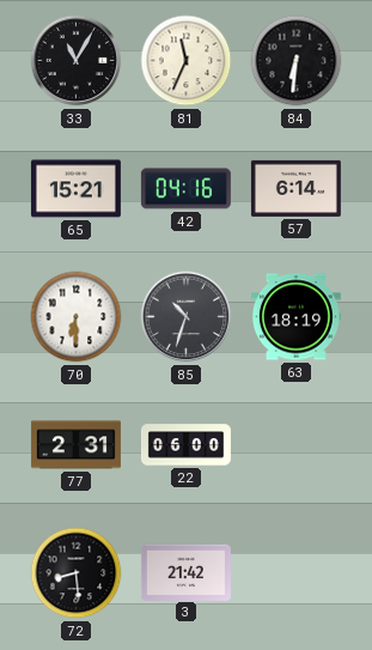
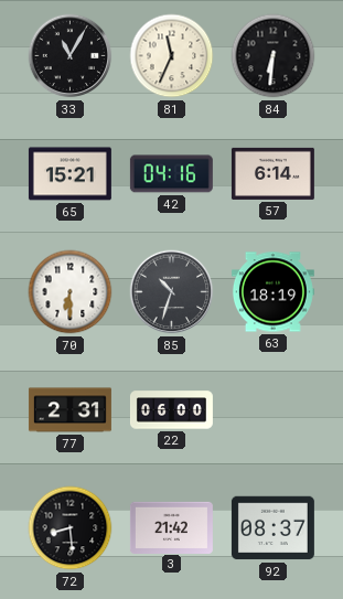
92: none -> 08:37 (272, 528)
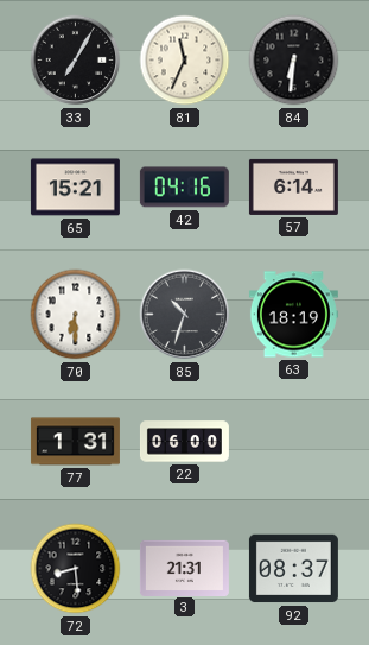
33: 11:05 -> 7:05 (76, 61)
77: 2:31 -> 1:31 (75, 442)
3: 21:42 -> 21:31 (184, 568)
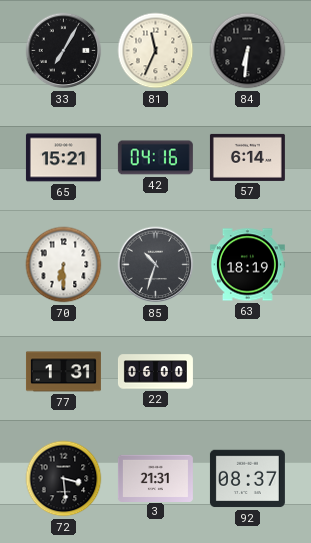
72: 8:29 -> 3:29 (64, 479)
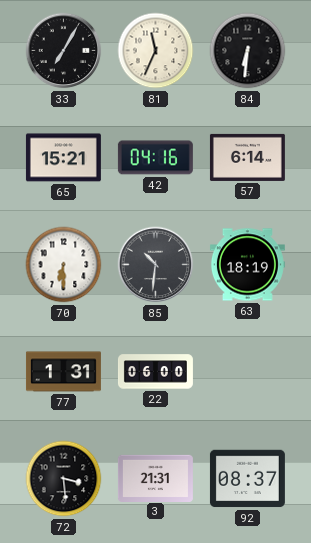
85: 10:33 -> 10:31 (156, 265)
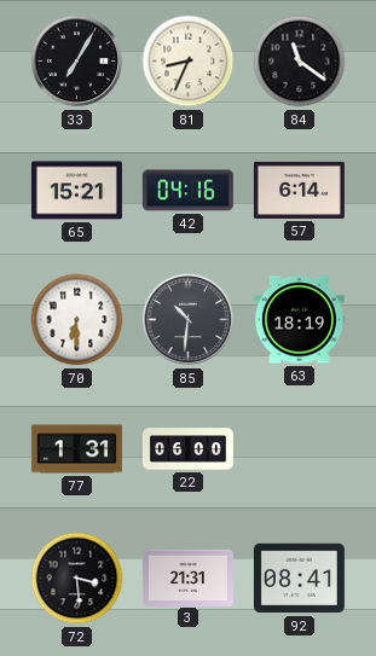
81: 11:34 -> 8:34 (189, 62)
84: 6:31 -> 11:21 (300, 62)
92: 08:37 -> 08:41 (299, 579)
